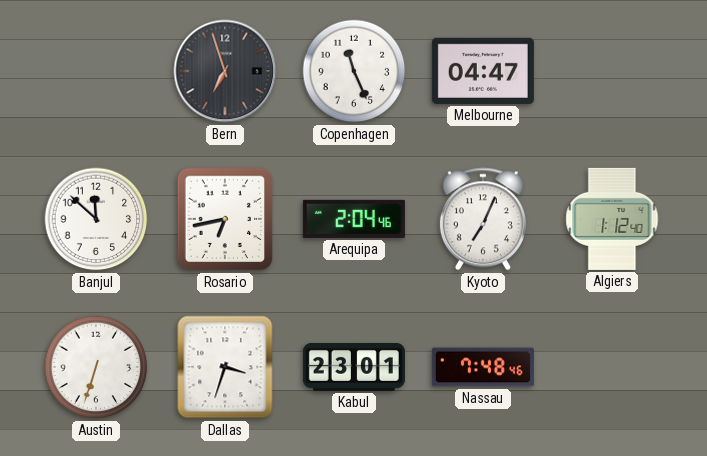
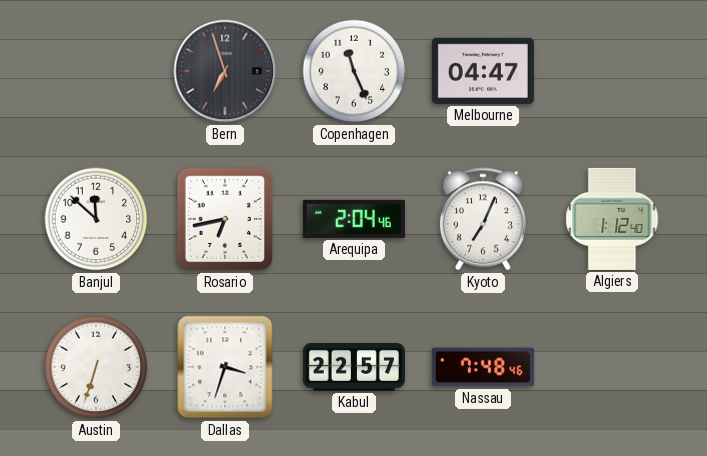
Kabul: 23:01 -> 22:57 (354, 367)
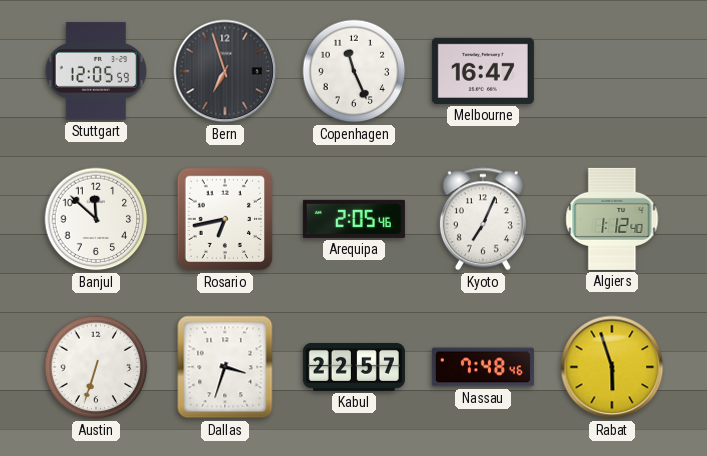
Stuttgart: none -> 12:05 (96, 71)
Melbourne: 04:47 -> 16:47 (483, 71)
Arequipa: 2:04 -> 2:05 (354, 219)
Rabat: none -> 5:57 (612, 367)
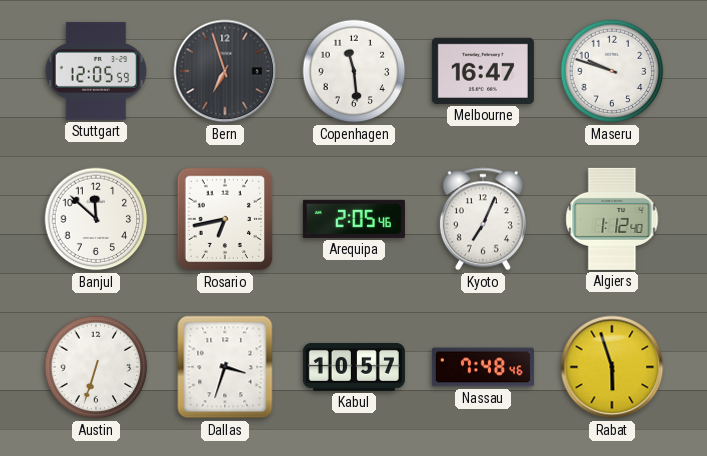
Copenhagen: 11:26 -> 11:29 (354, 71)
Maseru: none -> 9:48 (612, 71)
Kabul: 22:57 -> 10:57 (354, 367)
